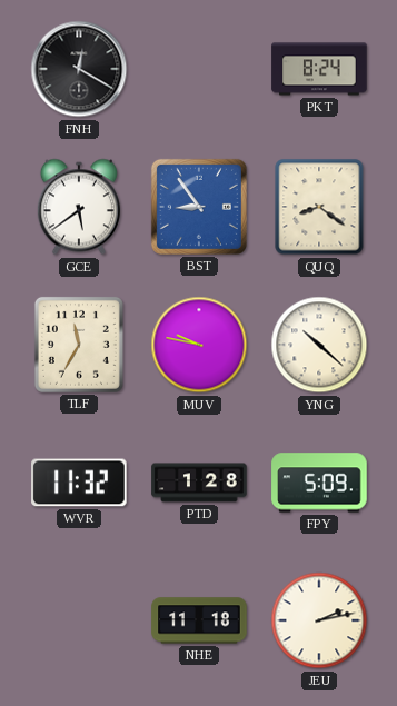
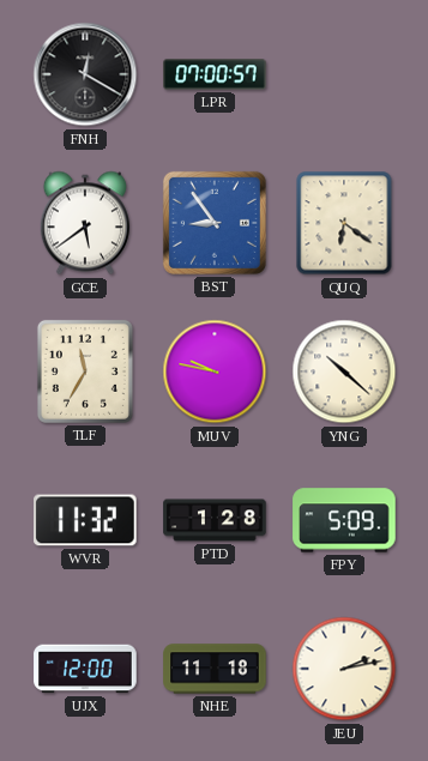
LPR: none -> 07:00 (215, 74)
PKT: 8:24 -> none (319, 69)
QUQ: 8:21 -> 6:21 (344, 223)
UJX: none -> 12:00 (85, 669)
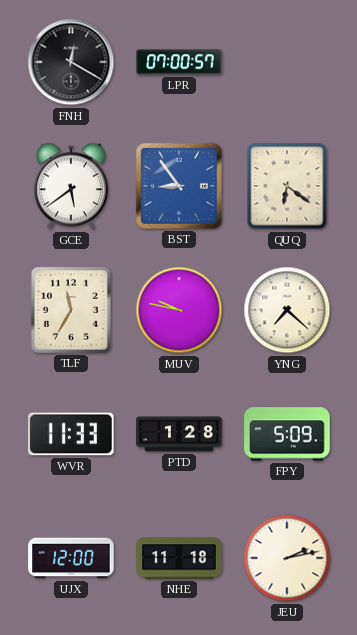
YNG: 10:22 -> 7:22 (287, 310)
WVR: 11:32 -> 11:33 (71, 434)
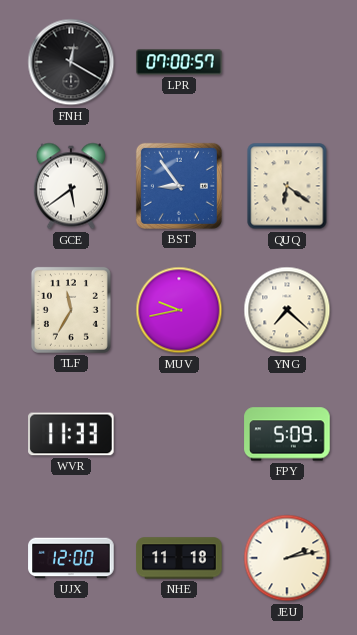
MUV: 9:47 -> 9:43 (179, 310)
PTD: 1:28 -> none (179, 434)
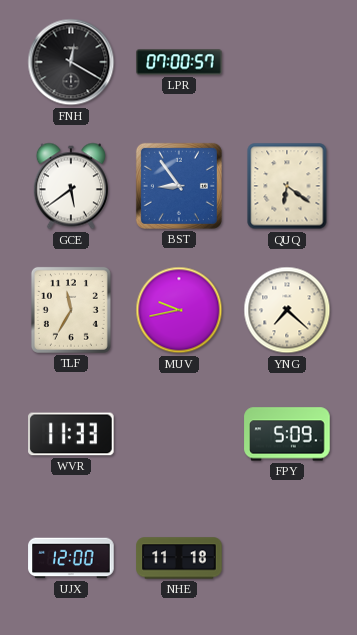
JEU: 2:13 -> none (287, 558)
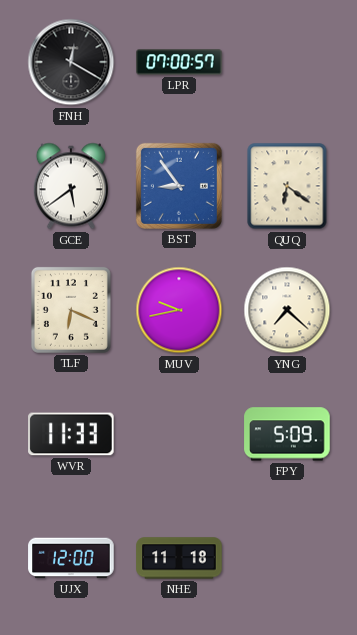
TLF: 11:35 -> 6:19 (71, 310)
